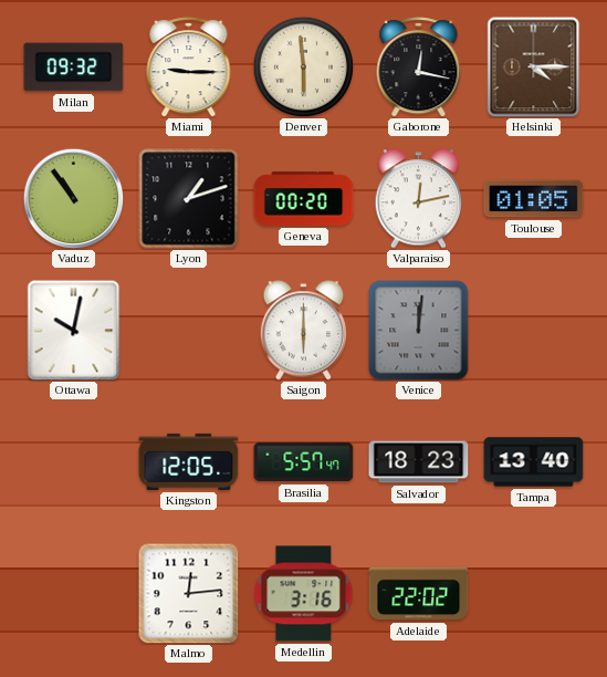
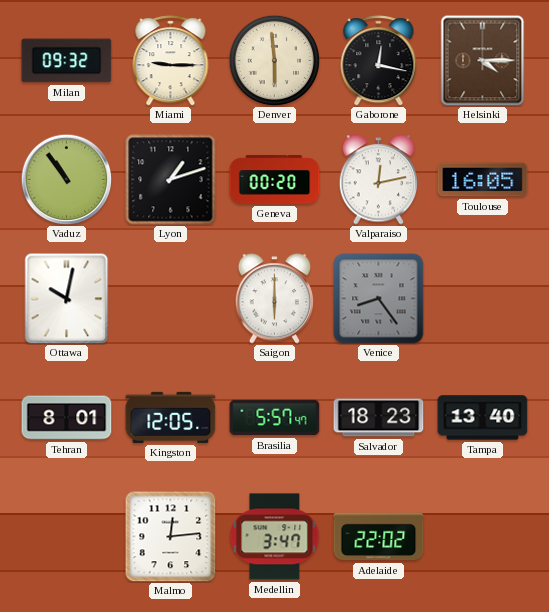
Toulouse: 01:05 -> 16:05 (483, 180)
Venice: 12:01 -> 8:24 (379, 299)
Tehran: none -> 8:01 (67, 418)
Medellin: 3:16 -> 3:47 (275, 537)
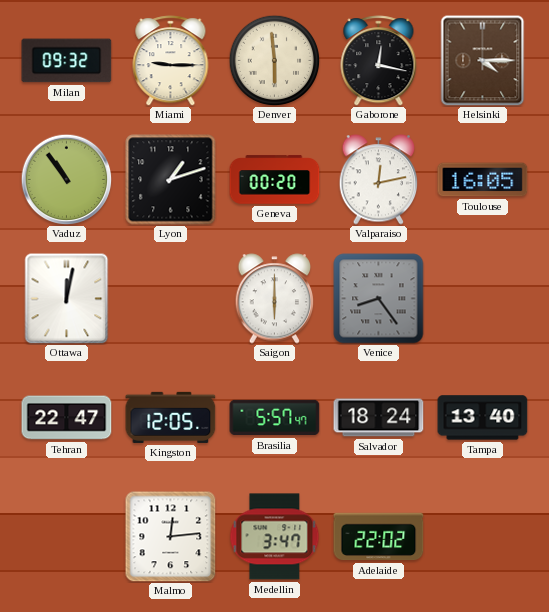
Ottawa: 10:02 -> 12:02 (67, 299)
Tehran: 8:01 -> 22:47 (67, 418)
Salvador: 18:23 -> 18:24 (379, 418)
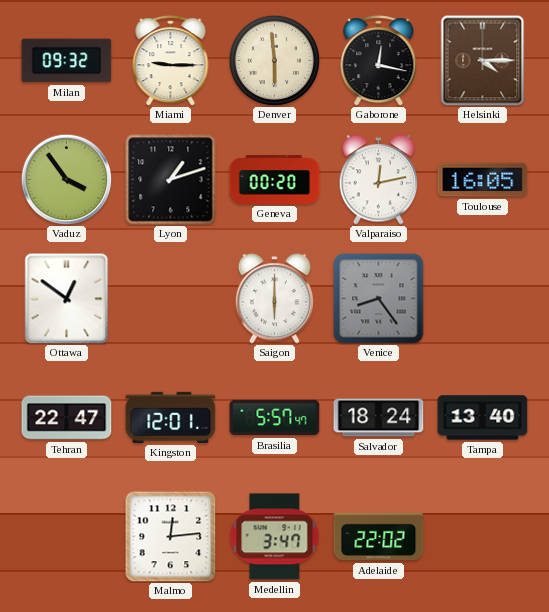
Vaduz: 10:54 -> 3:54 (66, 179)
Ottawa: 12:02 -> 12:51 (67, 299)
Kingston: 12:05 -> 12:01 (171, 417)
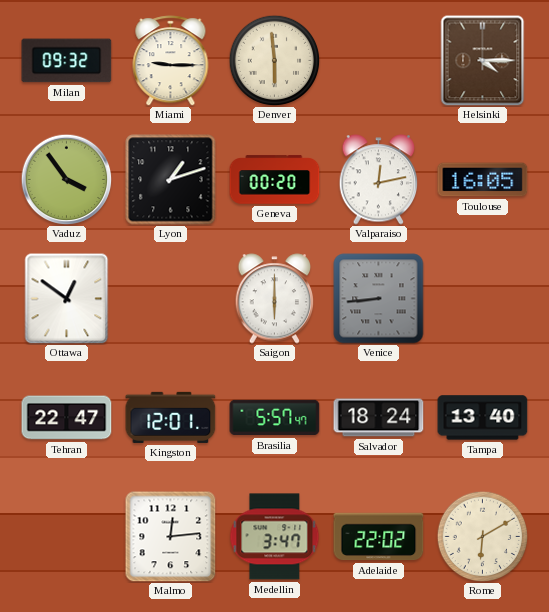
Gaborone: 12:17 -> none (379, 61)
Venice: 8:24 -> 8:44 (379, 299)
Rome: none -> 6:10 (482, 536)
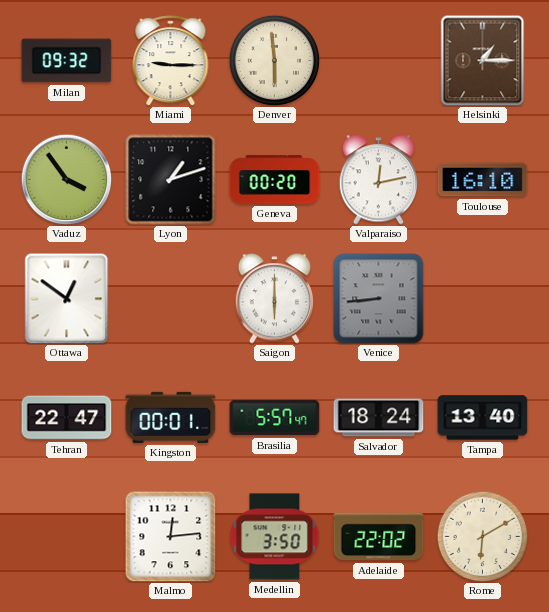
Helsinki: 4:15 -> 1:15 (483, 61)
Toulouse: 16:05 -> 16:10 (483, 180)
Kingston: 12:01 -> 00:01 (171, 417)
Medellin: 3:47 -> 3:50 (275, 537)
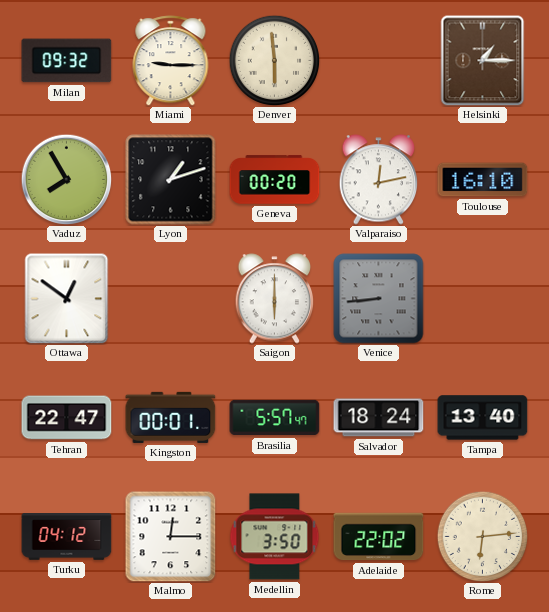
Vaduz: 3:54 -> 7:55 (66, 179)
Turku: none -> 04:12 (67, 537)
Malmo: 12:14 -> 12:15 (171, 537)
Rome: 6:10 -> 6:14 (482, 536)
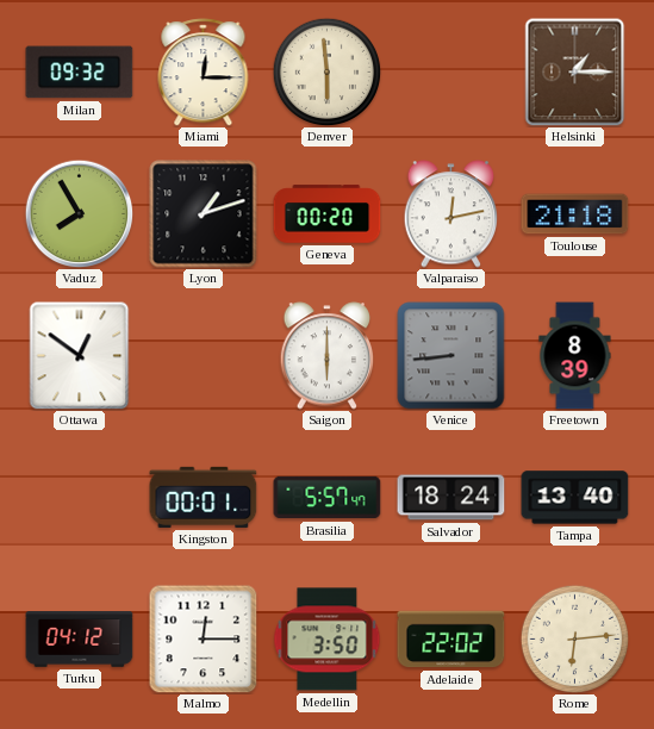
Miami: 9:15 -> 12:15 (204, 73)
Toulouse: 16:10 -> 21:18 (575, 214)
Freetown: none -> 8:39 (575, 356)
Tehran: 22:47 -> none (67, 418)
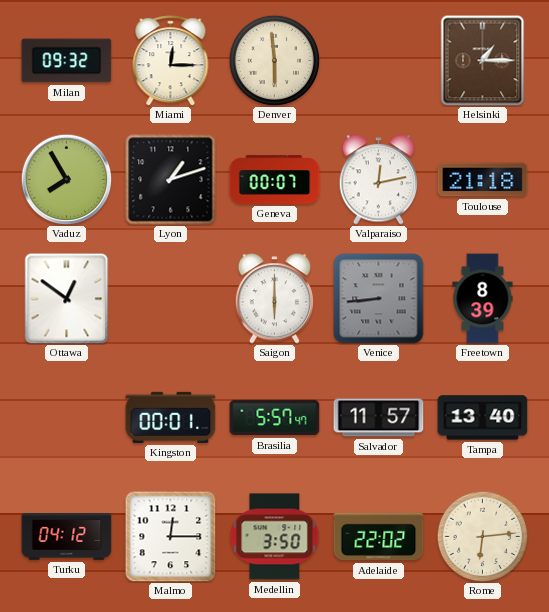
Geneva: 00:20 -> 00:07 (275, 180)
Salvador: 18:24 -> 11:57 (379, 418)
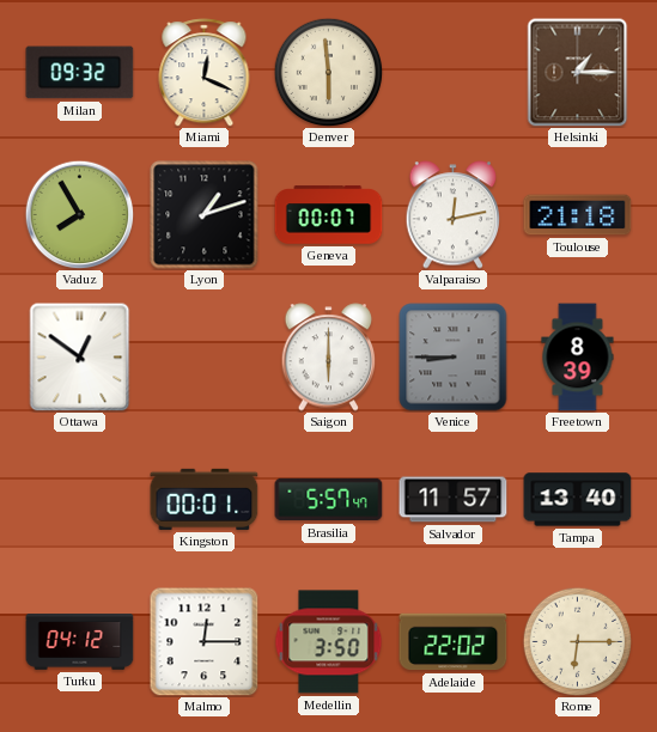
Miami: 12:15 -> 12:19 (205, 73)
Venice: 8:44 -> 8:45 (454, 358)
Rome: 6:14 -> 6:15 (577, 641)
